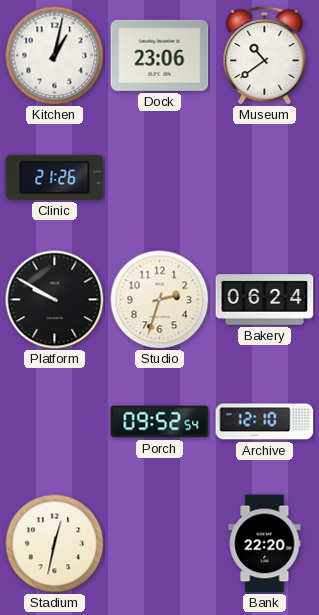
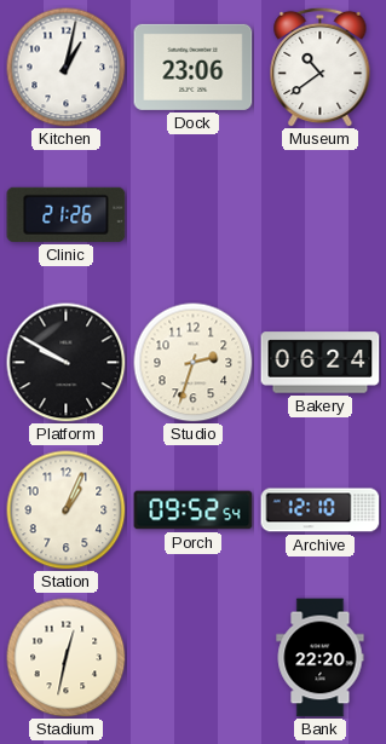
Station: none -> 1:04 (67, 511)
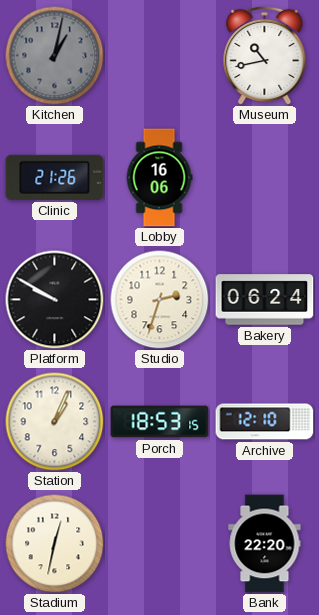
Kitchen dial: white -> grey (55, 56)
Dock: 23:06 -> none (194, 67)
Museum: 10:39 -> 10:43 (265, 55)
Lobby: none -> 16:06 (159, 178)
Porch: 09:52 -> 18:53 (160, 422)
